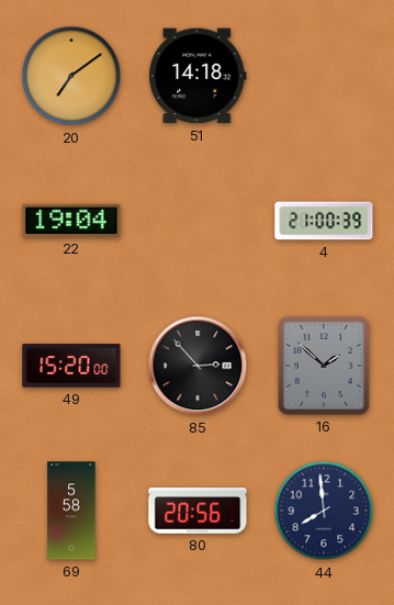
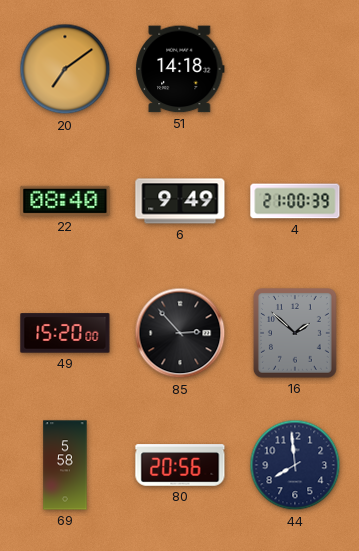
22: 19:04 -> 08:40 (65, 201)
6: none -> 9:49 (180, 201)
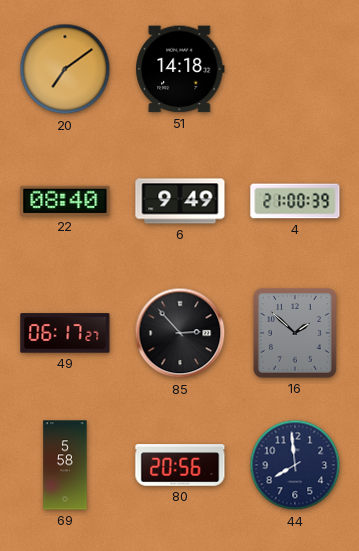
49: 15:20 -> 06:17 (65, 333)
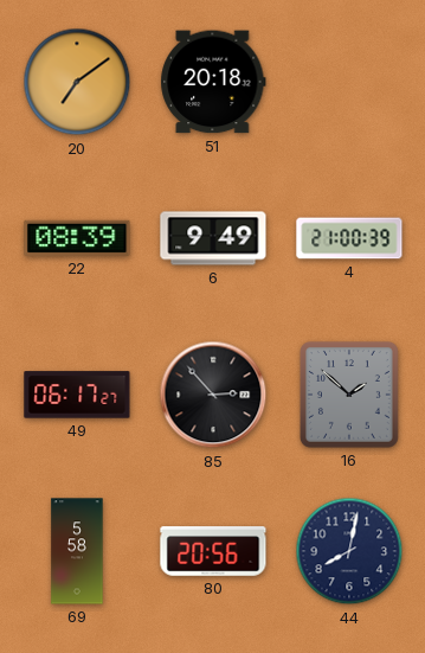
51: 14:18 -> 20:18 (213, 82)
22: 08:40 -> 08:39 (77, 238)
44: 7:59 -> 8:02 (349, 551)
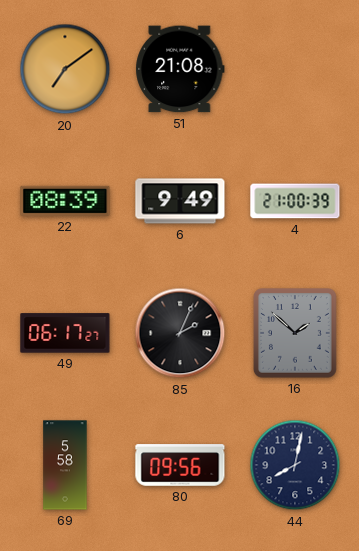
51: 20:18 -> 21:08 (180, 69)
85: 2:53 -> 2:04 (180, 333)
80: 20:56 -> 09:56 (180, 465)
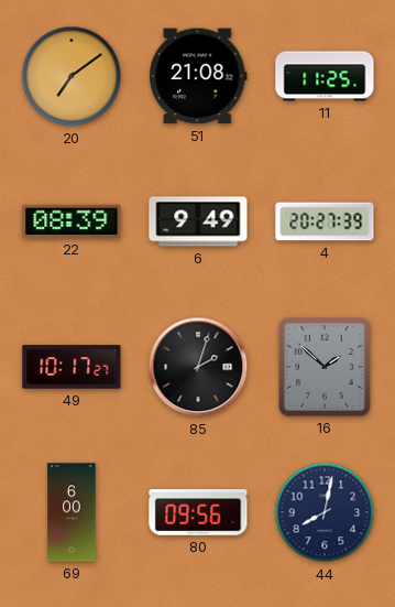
11: none -> 11:25 (325, 76)
4: 21:00 -> 20:27 (325, 221)
49: 06:17 -> 10:17 (72, 367)
85: 2:04 -> 2:03 (198, 367)
69: 5:58 -> 6:00 (72, 512)
